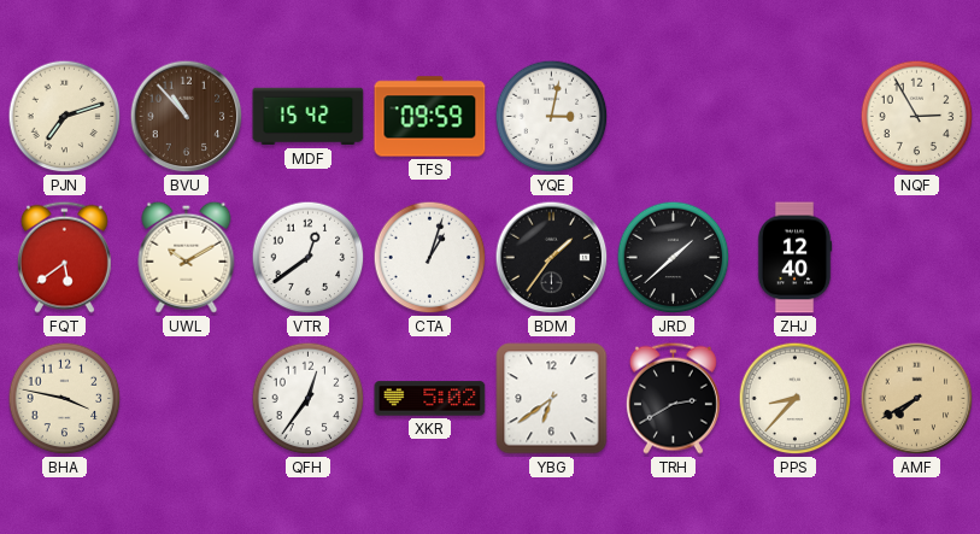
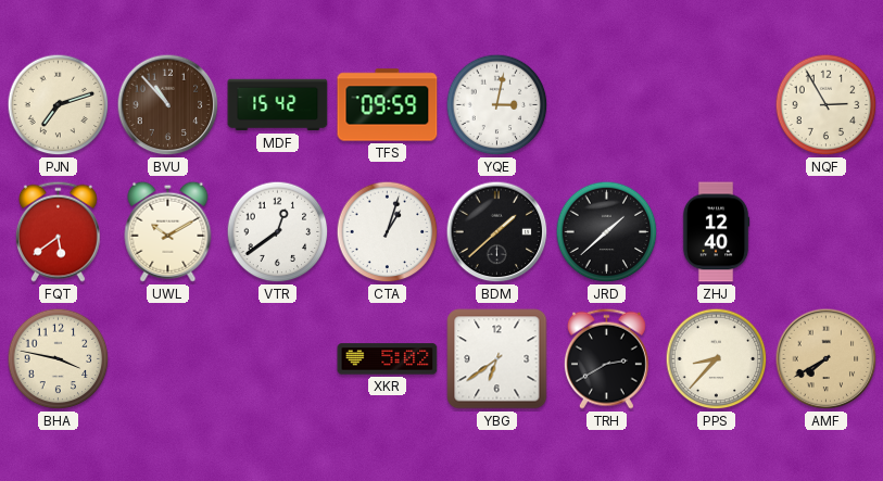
BDM: 1:36 -> 1:38 (497, 232)
QFH: 12:36 -> none (309, 399)
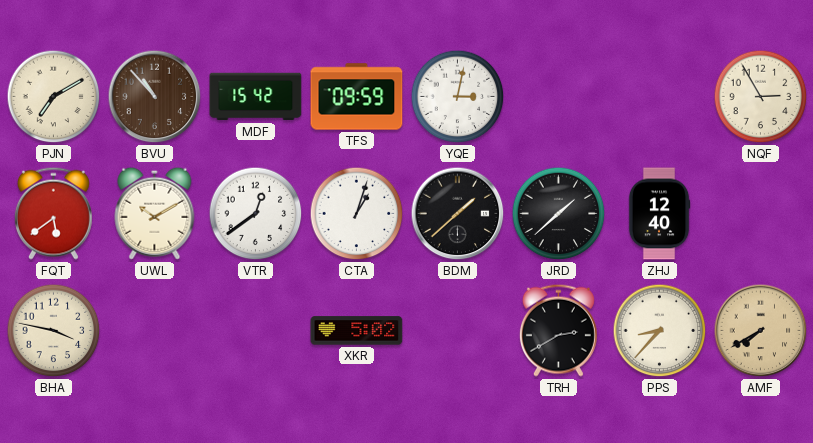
PJN: 7:12 -> 7:10 (54, 97)
YBG: 6:39 -> none (497, 359)
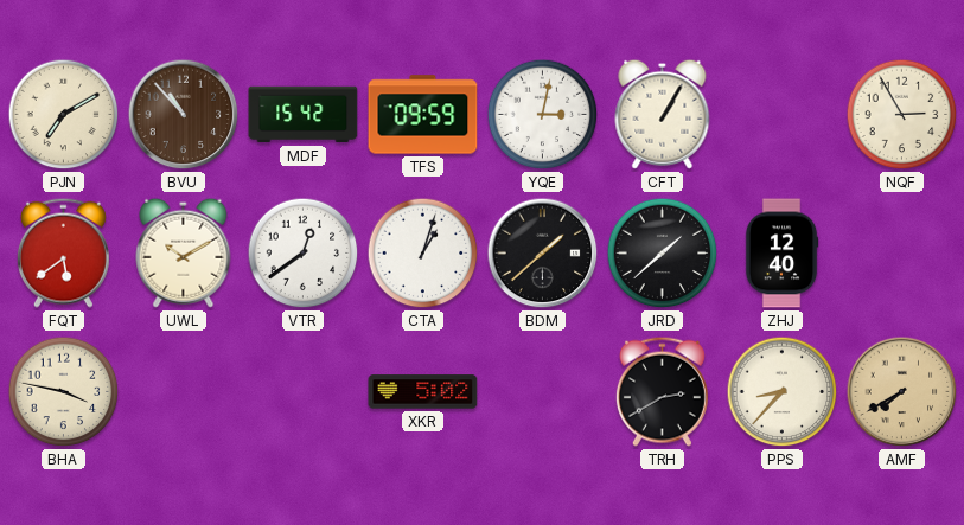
CFT: none -> 1:05 (663, 114)
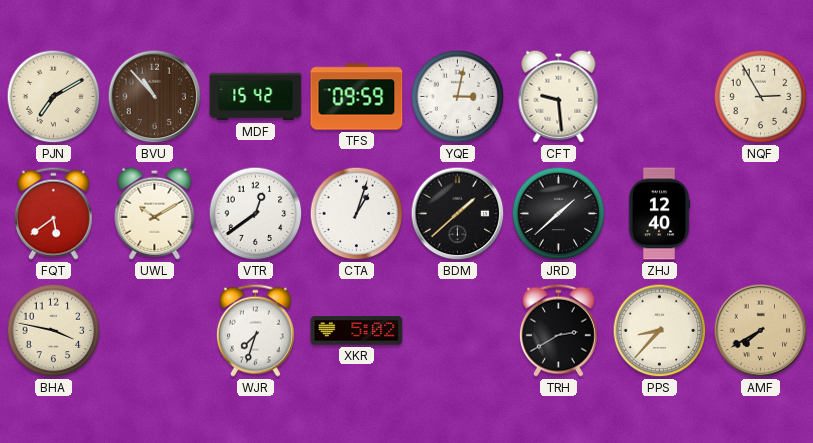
CFT: 1:05 -> 9:29 (559, 96)
WJR: none -> 7:33 (255, 330)
